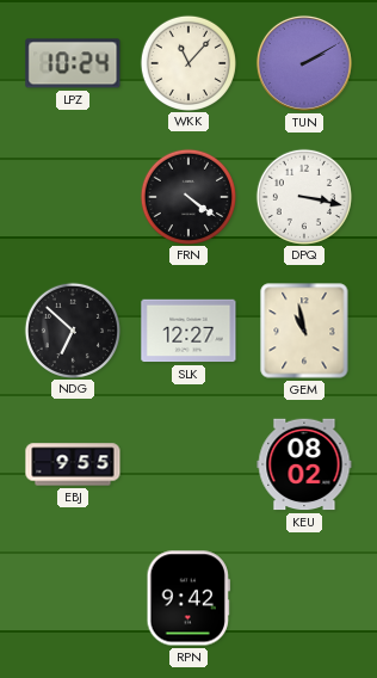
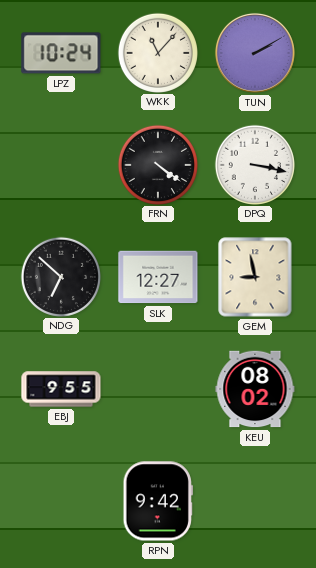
GEM: 10:58 -> 8:58 (255, 277)
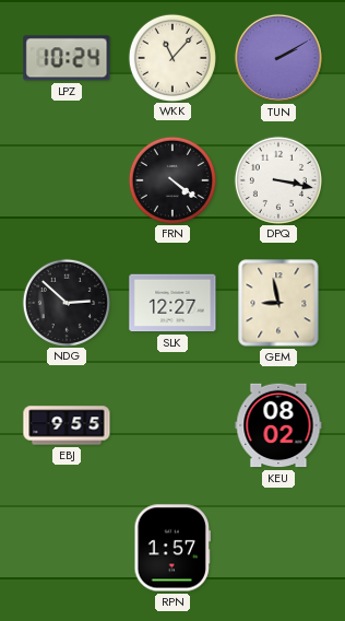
NDG: 6:52 -> 2:52 (66, 302)
RPN: 9:42 -> 1:57 (172, 548)
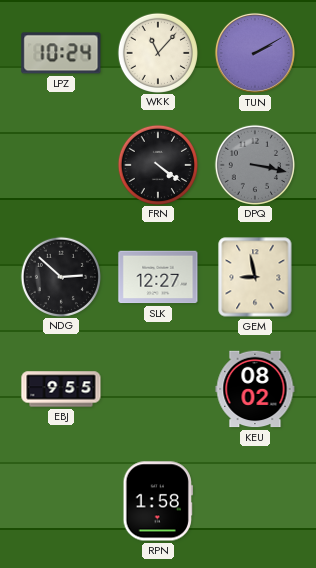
DPQ dial: white -> grey (254, 164)
RPN: 1:57 -> 1:58 (158, 501)
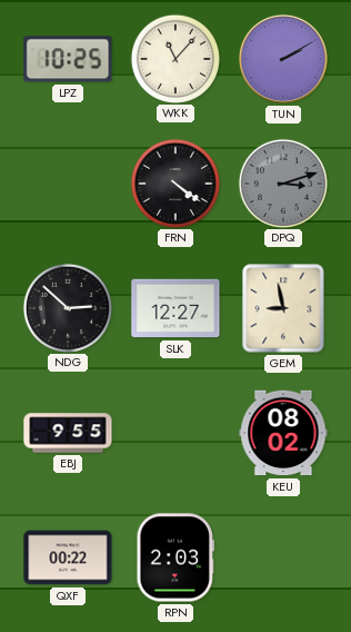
LPZ: 10:24 -> 10:25 (68, 59)
DPQ: 3:17 -> 3:12 (282, 182)
QXF: none -> 00:22 (68, 557)
RPN: 1:58 -> 2:03 (175, 557)
